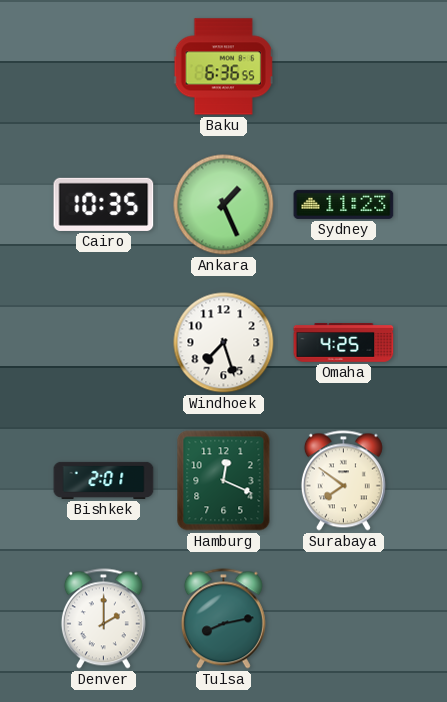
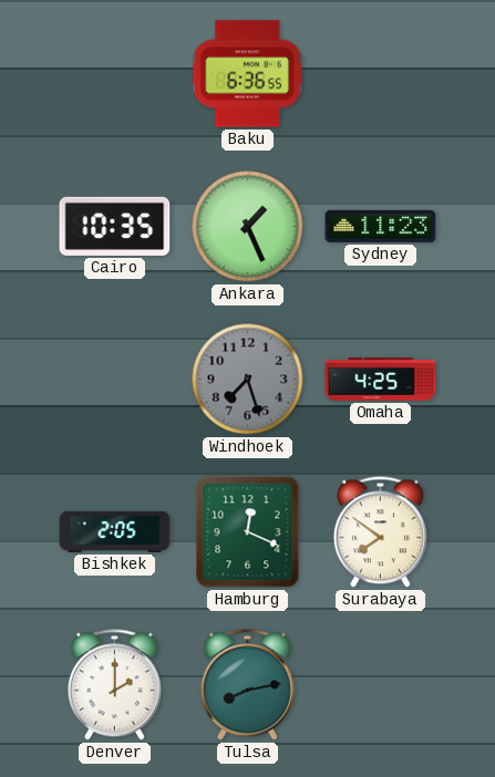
Windhoek dial: white -> grey (248, 380)
Bishkek: 2:01 -> 2:05 (115, 531)
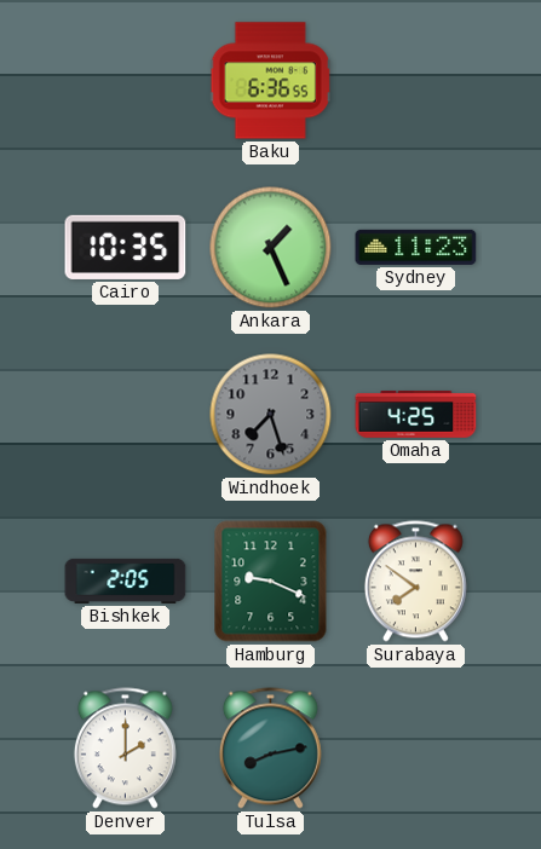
Hamburg: 12:19 -> 9:19 (271, 582)
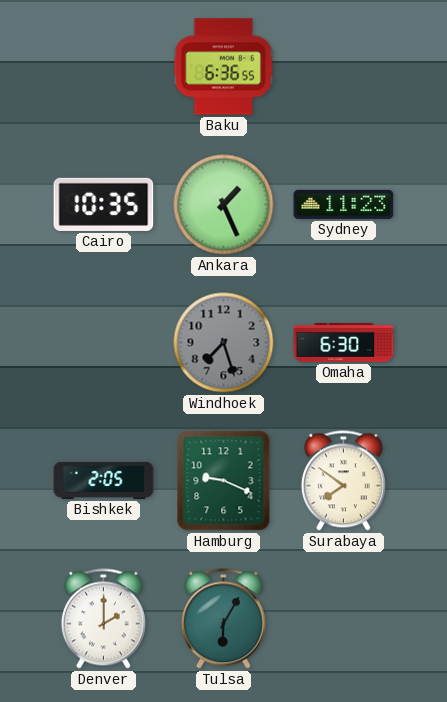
Omaha: 4:25 -> 6:30 (344, 343)
Tulsa: 8:13 -> 6:05 (223, 619)
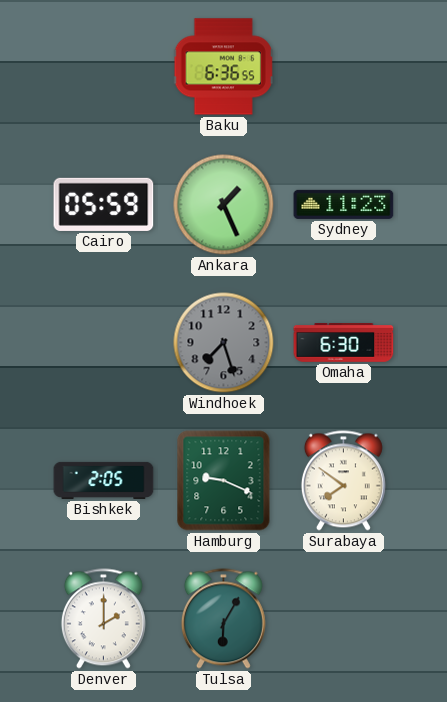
Cairo: 10:35 -> 05:59 (104, 204)
